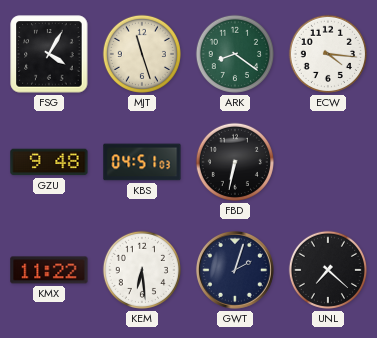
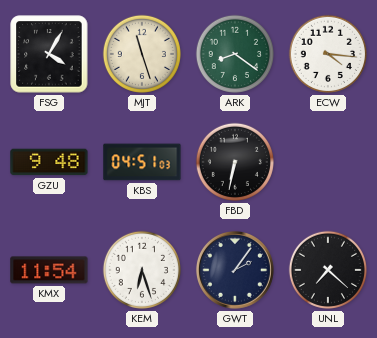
KMX: 11:22 -> 11:54 (49, 270)
KEM: 6:29 -> 6:27 (142, 270)
GWT: 2:03 -> 2:06 (235, 270)
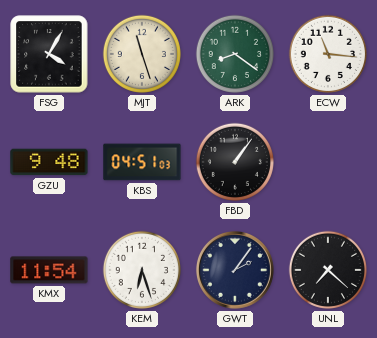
ECW: 4:16 -> 11:16 (328, 54)
FBD: 6:32 -> 1:06 (235, 162)
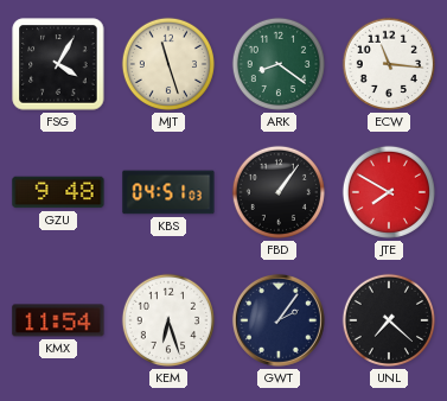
JTE: none -> 7:50 (389, 192)
